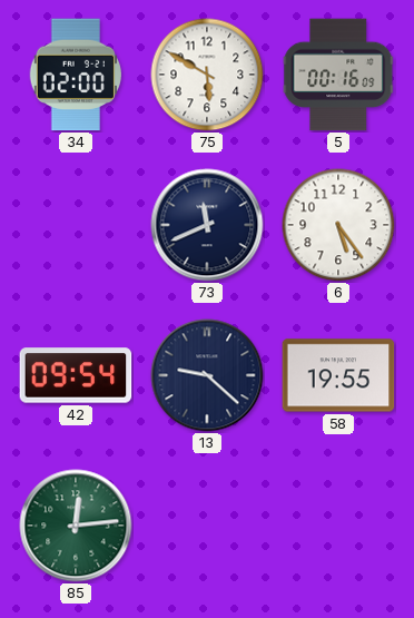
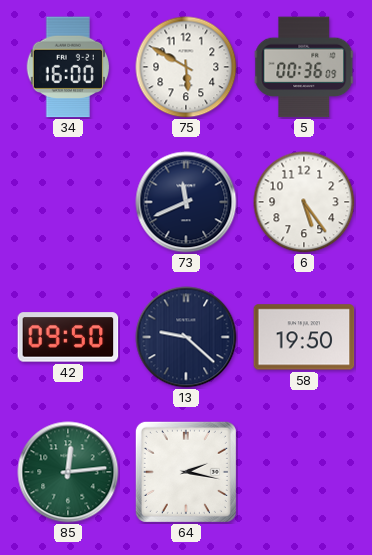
34: 02:00 -> 16:00 (67, 67)
5: 00:16 -> 00:36 (304, 67)
42: 09:54 -> 09:50 (68, 337)
58: 19:55 -> 19:50 (304, 337)
64: none -> 2:17 (186, 472)
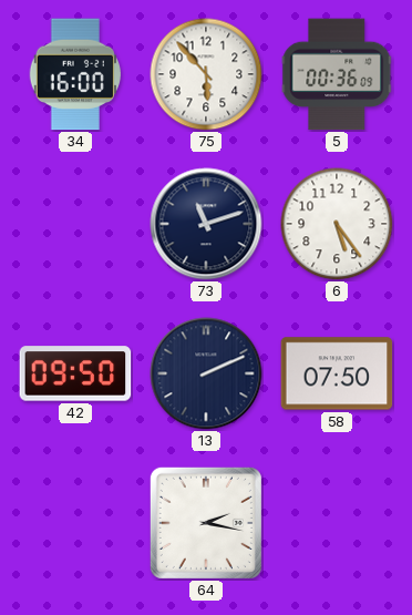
75: 5:50 -> 5:53 (206, 74)
73: 11:41 -> 11:12 (206, 224)
13: 9:22 -> 2:11 (206, 373)
58: 19:50 -> 07:50 (337, 373)
85: 12:14 -> none (68, 472)
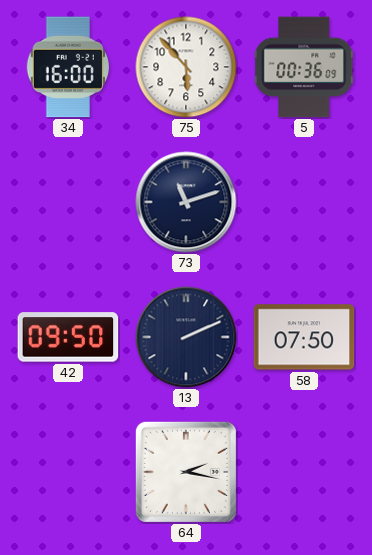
6: 5:24 -> none (337, 224)
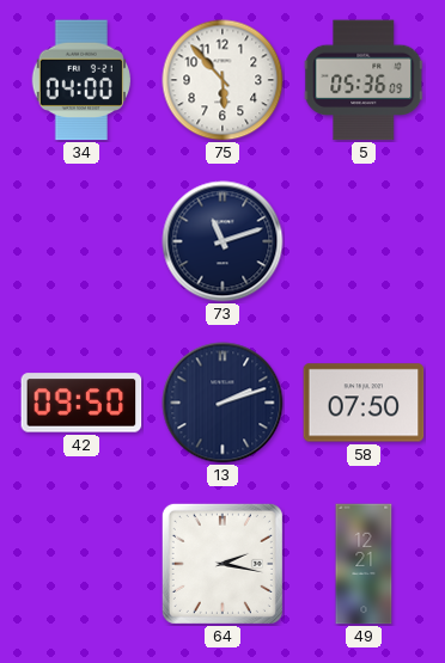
34: 16:00 -> 04:00 (80, 80)
5: 00:36 -> 05:36 (364, 80)
13: 2:11 -> 2:12 (222, 403)
49: none -> 12:21 (364, 564)
